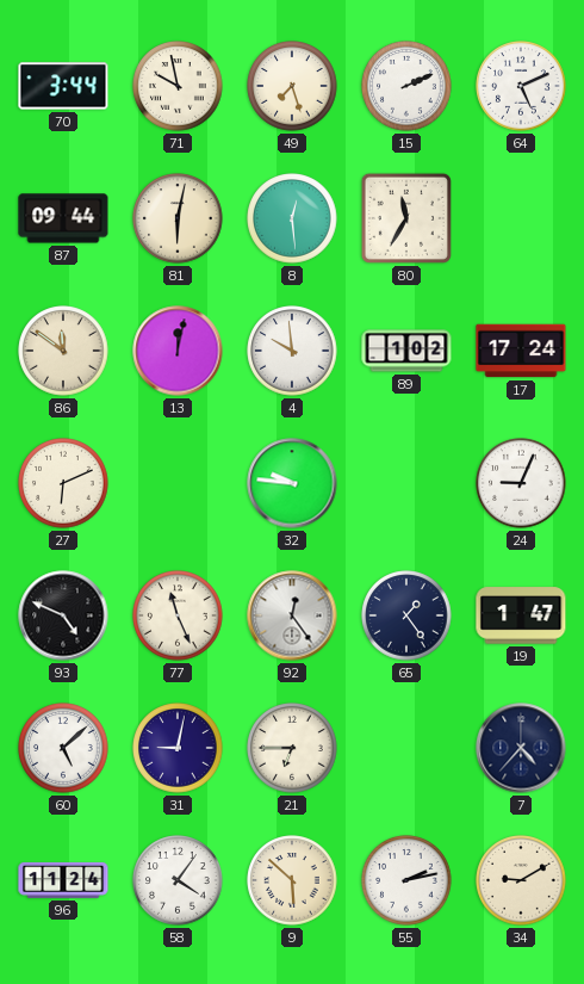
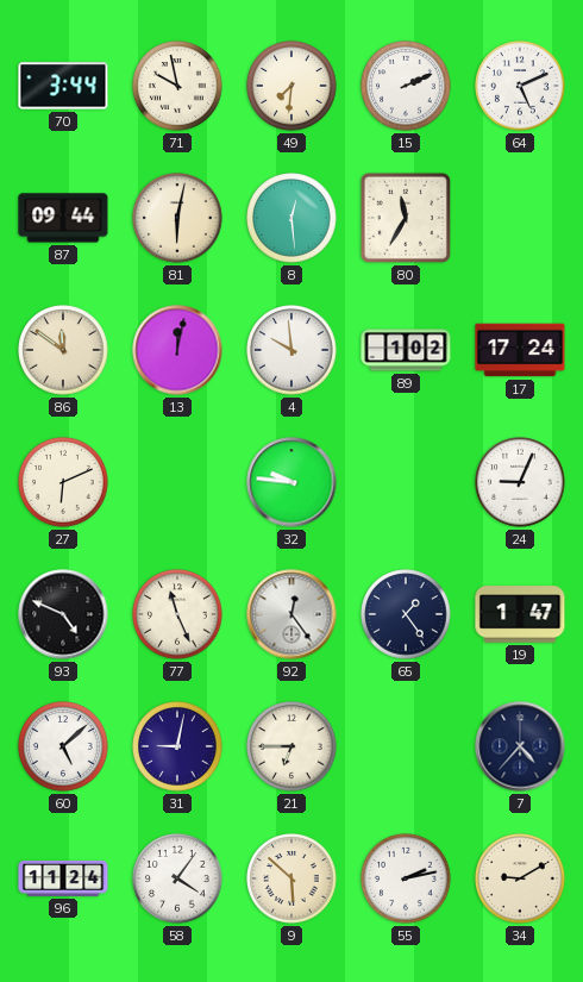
49: 7:27 -> 7:31 (291, 86)
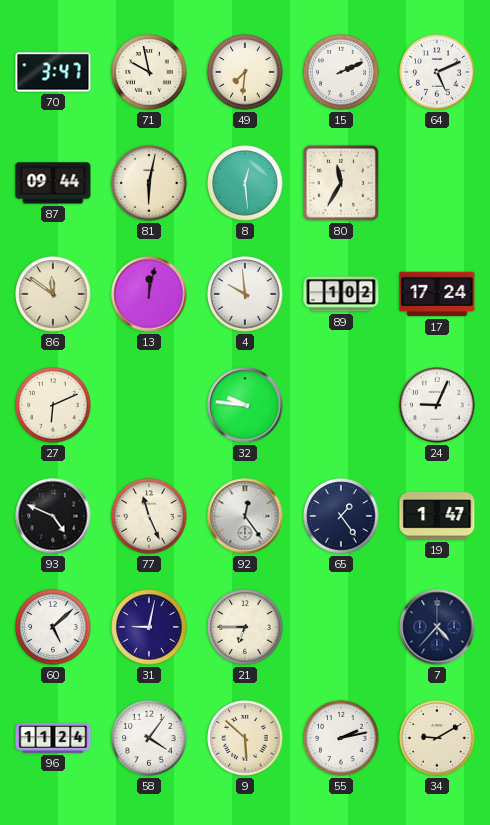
70: 3:44 -> 3:47 (53, 72)
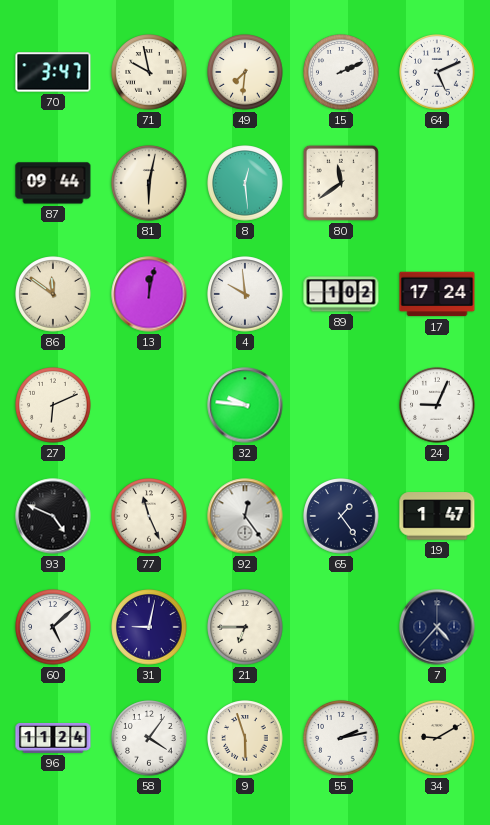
80: 11:35 -> 11:39 (341, 183)
9: 5:52 -> 5:57 (245, 738)
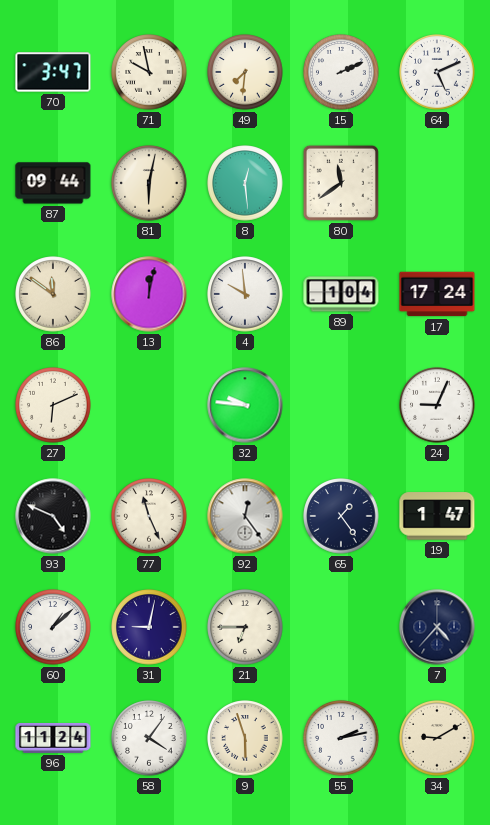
89: 1:02 -> 1:04 (341, 294)
60: 5:08 -> 1:08 (53, 627)
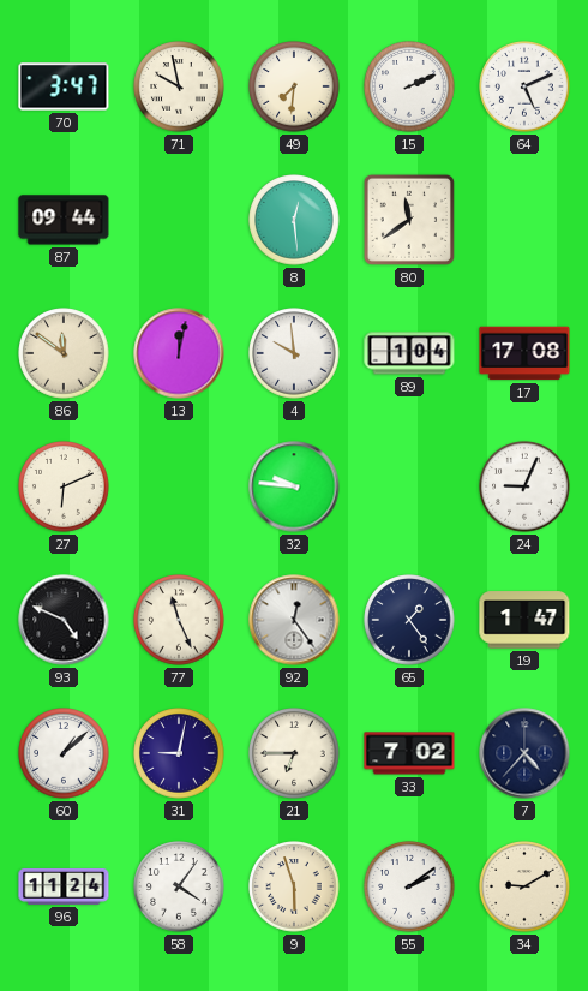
81: 6:02 -> none (149, 183)
17: 17:24 -> 17:08 (524, 353)
33: none -> 7:02 (409, 753)
55: 2:13 -> 2:09 (409, 886)
